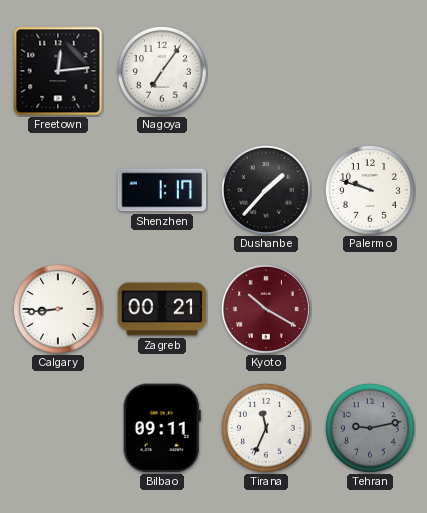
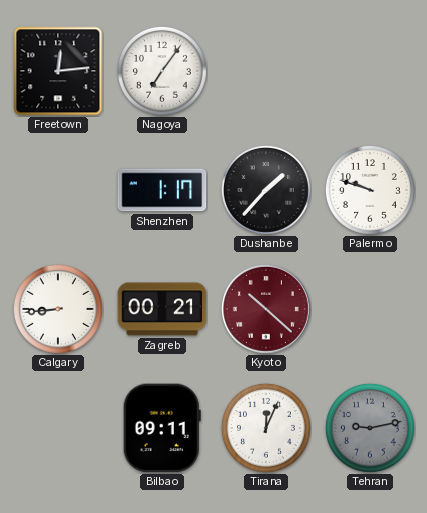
Kyoto: 10:20 -> 10:22 (266, 309)
Tirana: 11:34 -> 12:04 (266, 428)
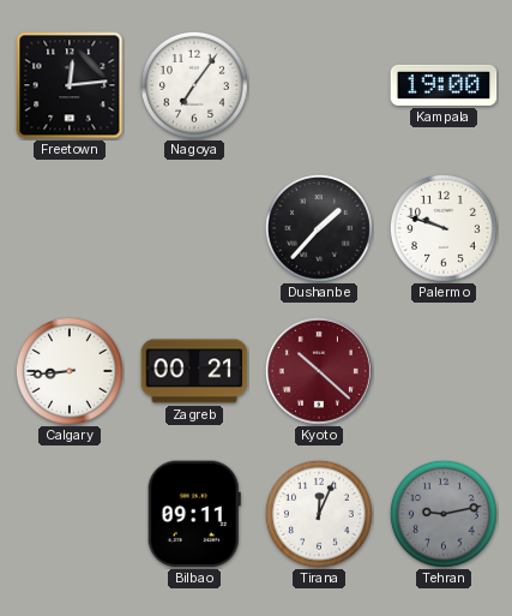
Kampala: none -> 19:00 (444, 85)
Shenzhen: 1:17 -> none (162, 190)
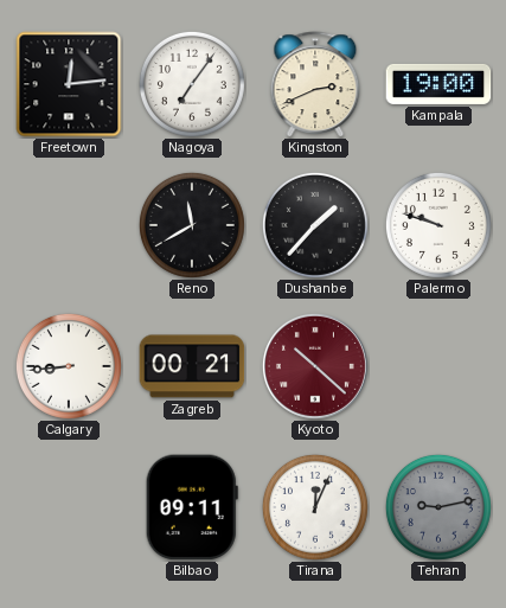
Kingston: none -> 2:41 (315, 84)
Reno: none -> 11:40 (192, 225)
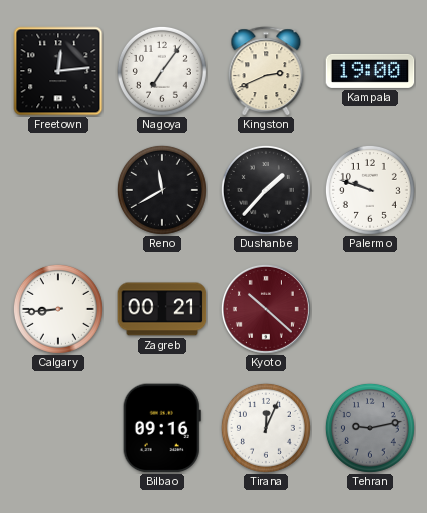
Bilbao: 09:11 -> 09:16 (162, 428)
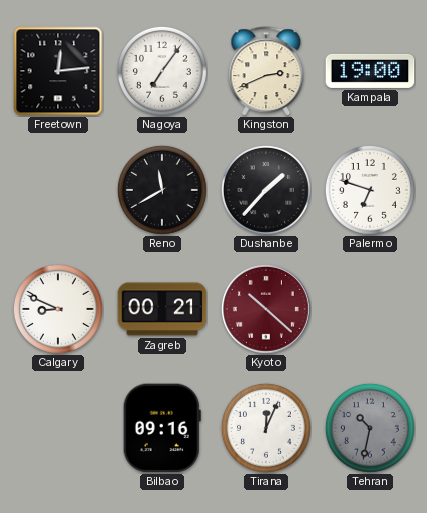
Palermo: 9:48 -> 6:48 (370, 190)
Calgary: 8:44 -> 8:49 (58, 309)
Tehran: 9:13 -> 10:32 (370, 428)
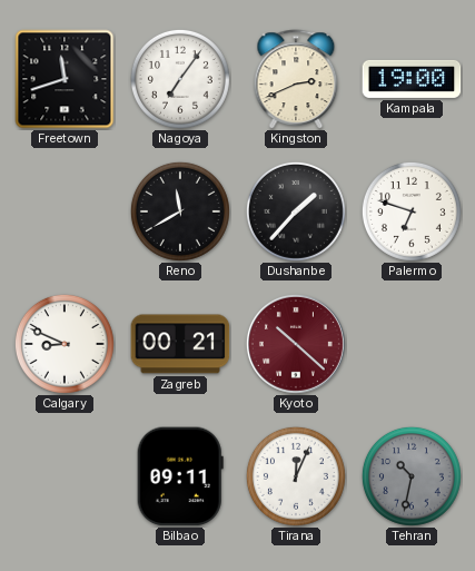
Freetown: 12:14 -> 11:42 (65, 79)
Bilbao: 09:16 -> 09:11 (180, 476)
